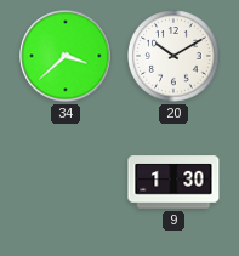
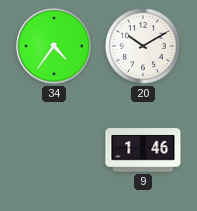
34: 3:38 -> 4:36 (54, 46)
9: 1:30 -> 1:46 (143, 150)
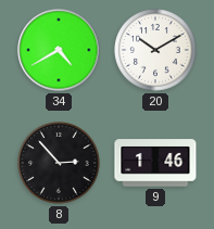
34: 4:36 -> 4:40 (59, 50)
8: none -> 2:53 (59, 163)
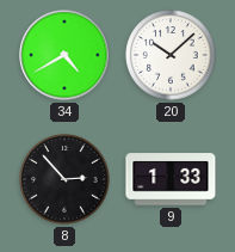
20: 10:10 -> 10:08 (171, 55)
9: 1:46 -> 1:33 (171, 179)
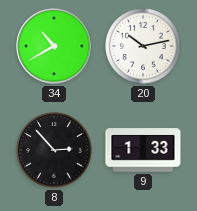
34: 4:40 -> 10:40 (54, 46)
20: 10:08 -> 10:13 (143, 46)
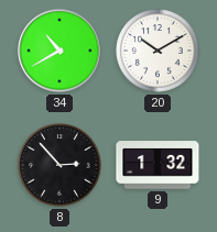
20: 10:13 -> 10:10 (158, 51)
9: 1:33 -> 1:32 (158, 165)
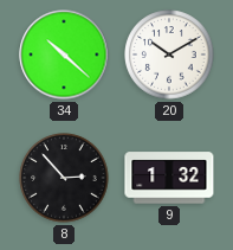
34: 10:40 -> 10:22 (64, 55)
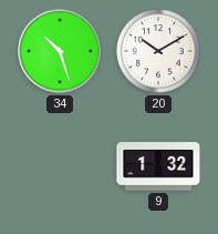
34: 10:22 -> 10:27 (60, 51)
8: 2:53 -> none (64, 178)
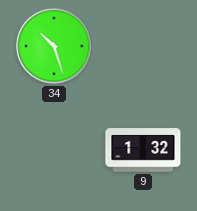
20: 10:10 -> none (158, 51)
